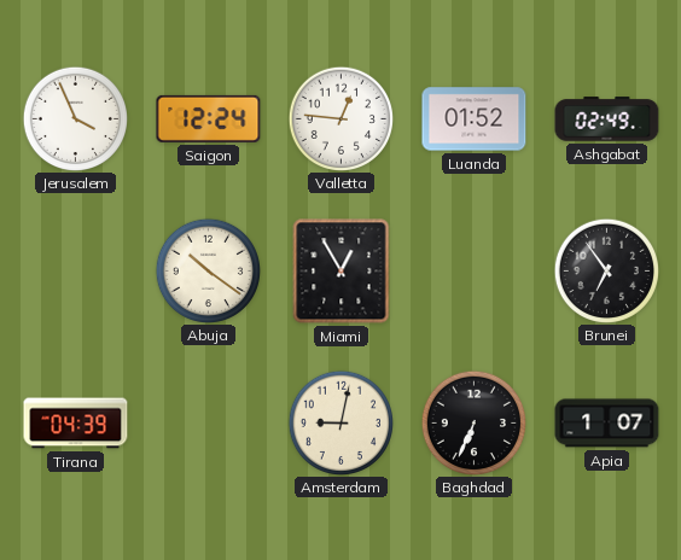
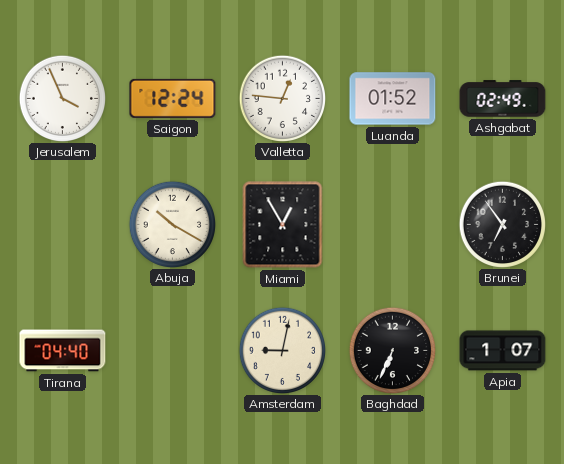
Abuja: 10:21 -> 10:20 (172, 224)
Tirana: 04:39 -> 04:40 (63, 351)
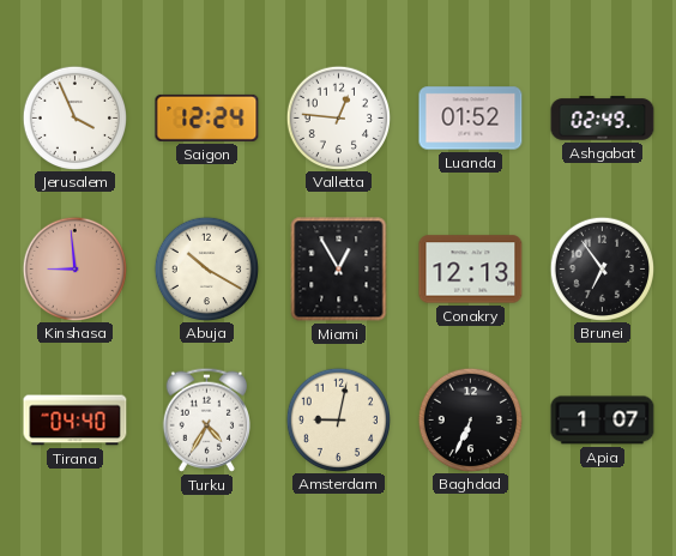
Kinshasa: none -> 8:59 (74, 268)
Conakry: none -> 12:13 (471, 270)
Turku: none -> 4:35 (206, 419)
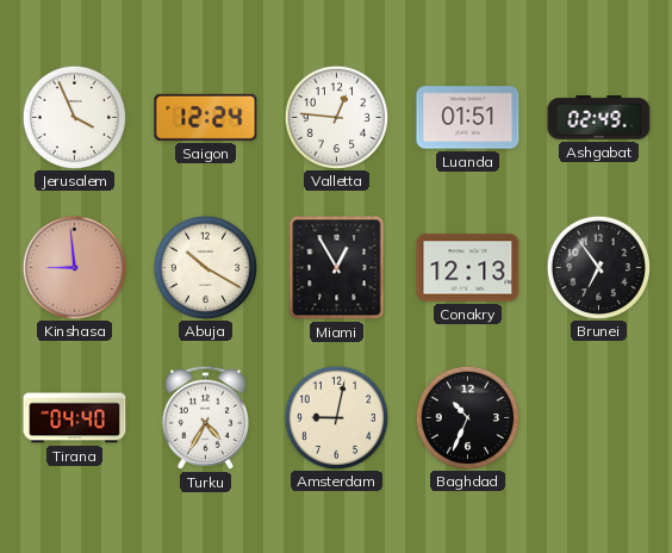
Luanda: 01:52 -> 01:51 (468, 118)
Baghdad: 6:34 -> 10:34 (467, 417)
Apia: 1:07 -> none (603, 421)
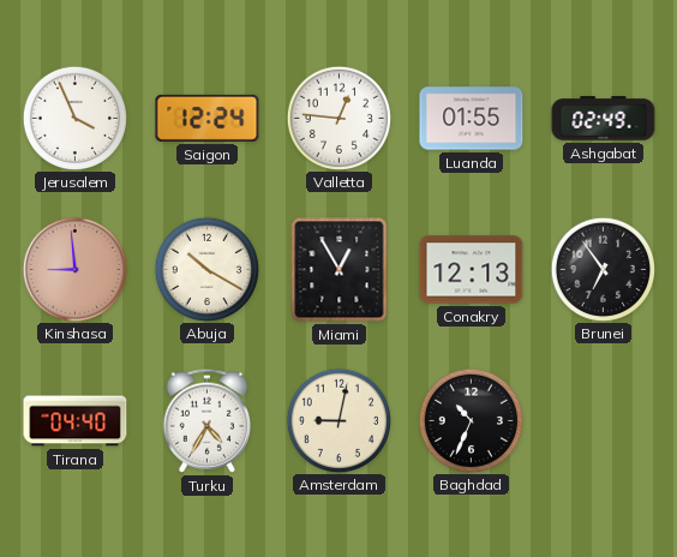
Luanda: 01:51 -> 01:55 (472, 119)
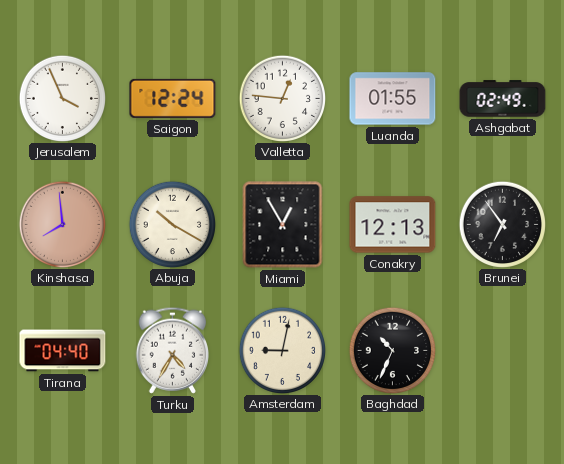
Kinshasa: 8:59 -> 7:59 (62, 224)
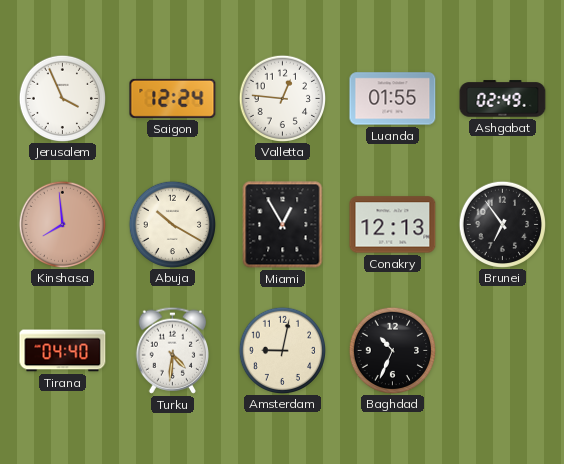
Turku: 4:35 -> 4:31 (172, 350)
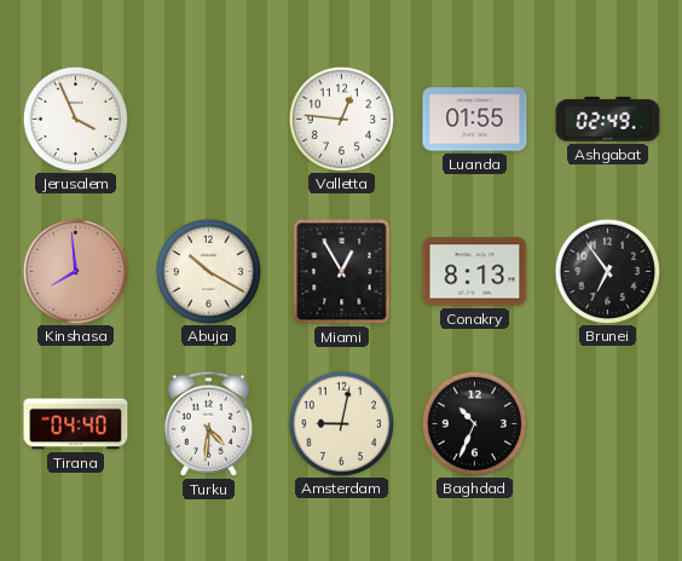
Saigon: 12:24 -> none (173, 98)
Conakry: 12:13 -> 8:13 (475, 272)
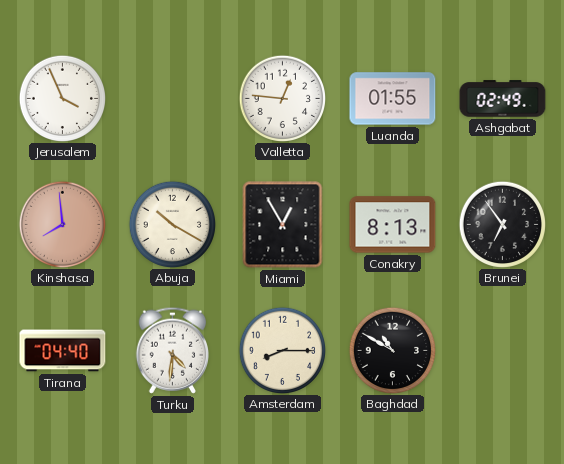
Amsterdam: 9:02 -> 8:15 (282, 350)
Baghdad: 10:34 -> 10:50 (392, 350)
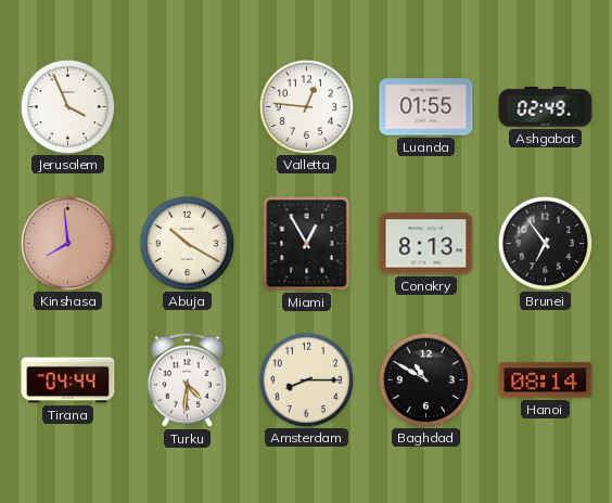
Tirana: 04:40 -> 04:44 (68, 381)
Hanoi: none -> 08:14 (546, 381)
